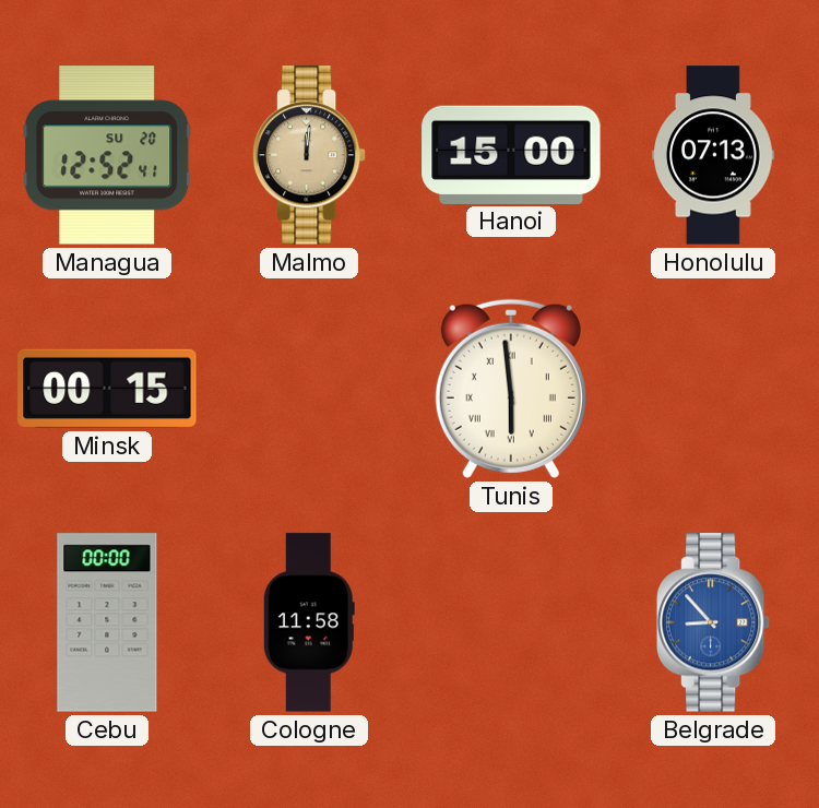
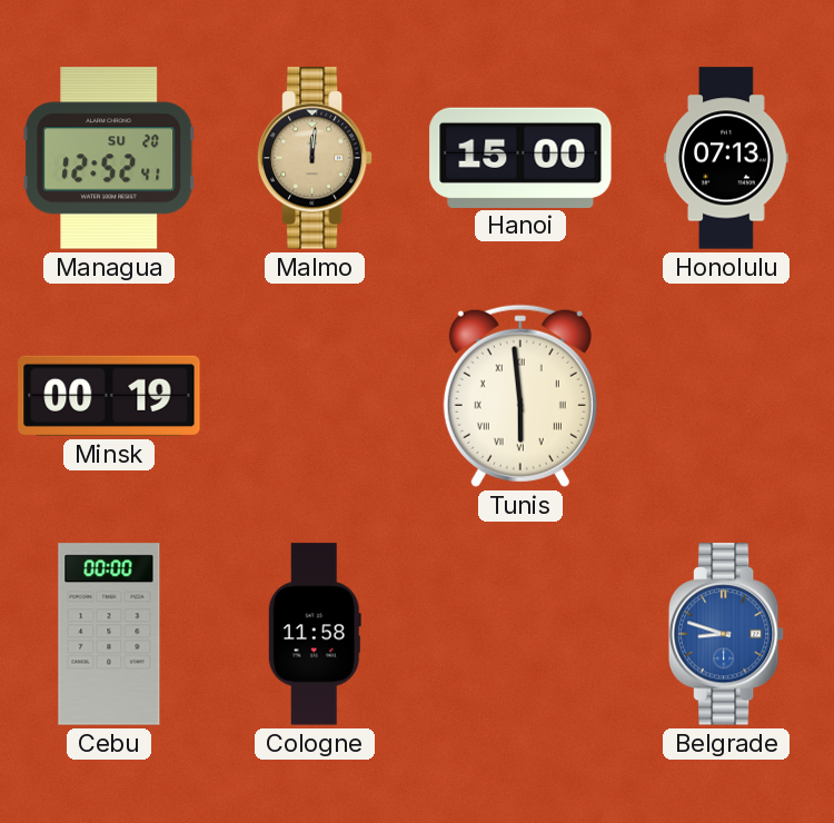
Minsk: 00:15 -> 00:19 (109, 396)
Belgrade: 8:53 -> 8:48 (726, 634)
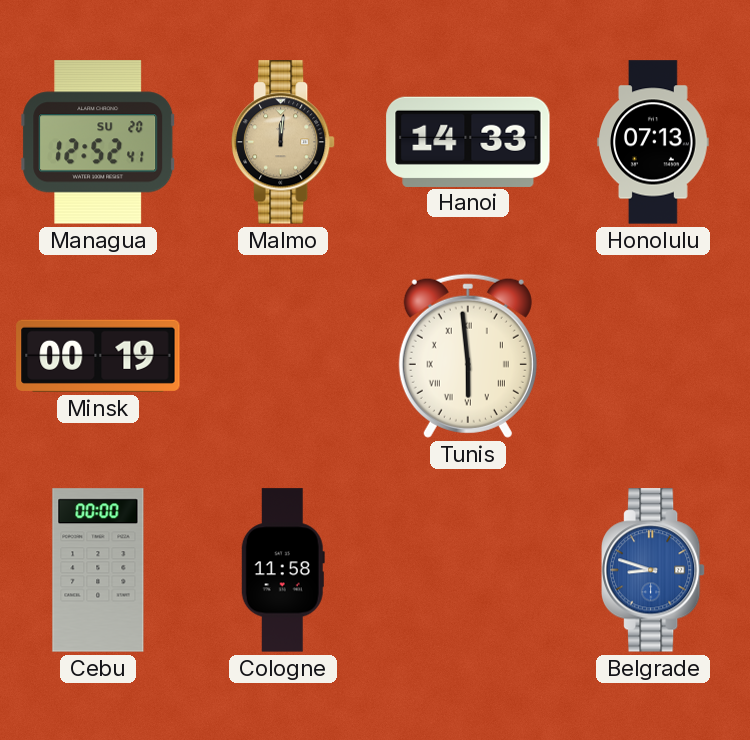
Hanoi: 15:00 -> 14:33 (468, 141)
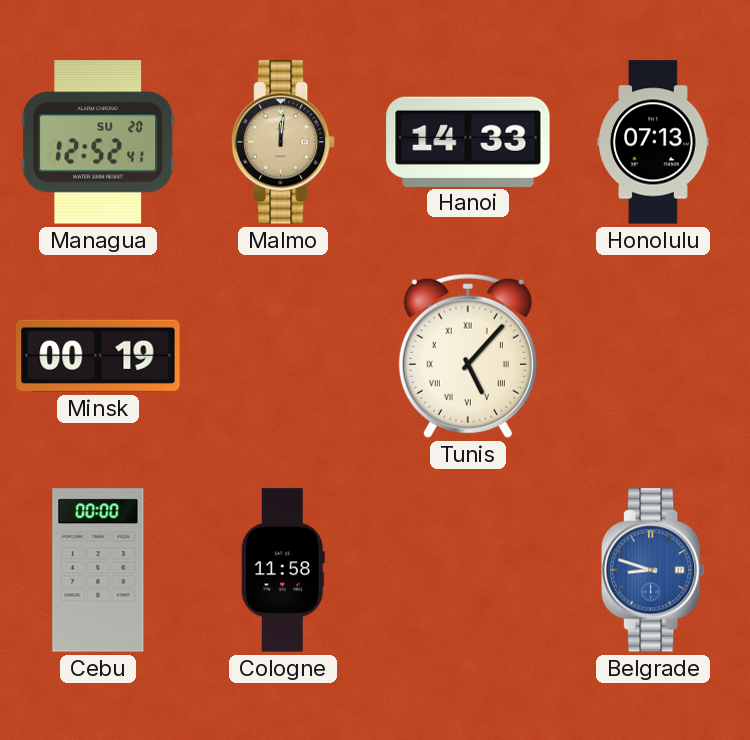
Tunis: 5:59 -> 5:07 (468, 356)
